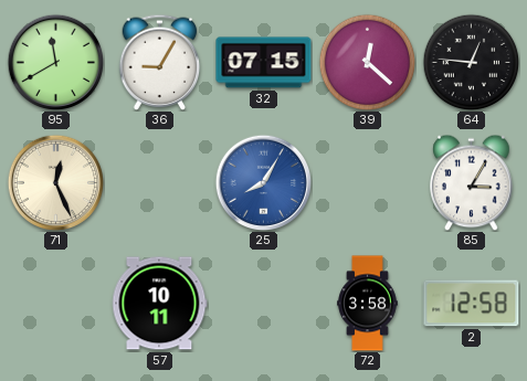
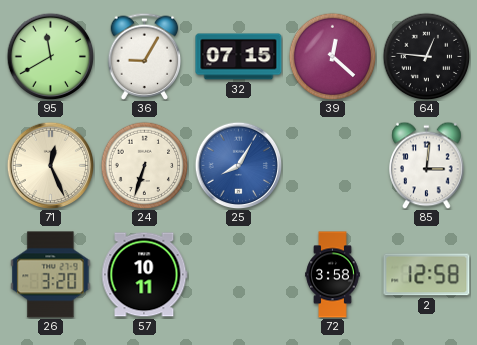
24: none -> 6:33 (144, 165)
85: 3:05 -> 3:01 (427, 165)
26: none -> 3:20 (51, 275)
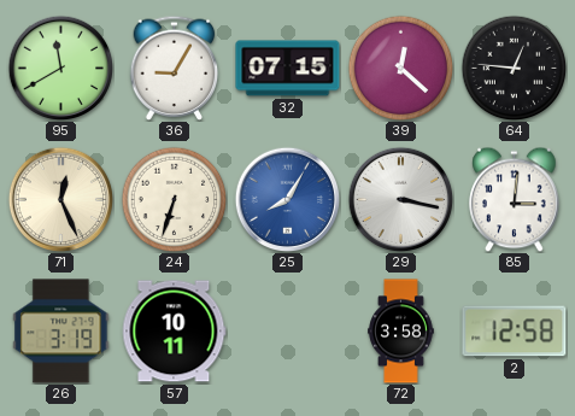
29: none -> 3:17 (400, 199)
26: 3:20 -> 3:19 (61, 332)
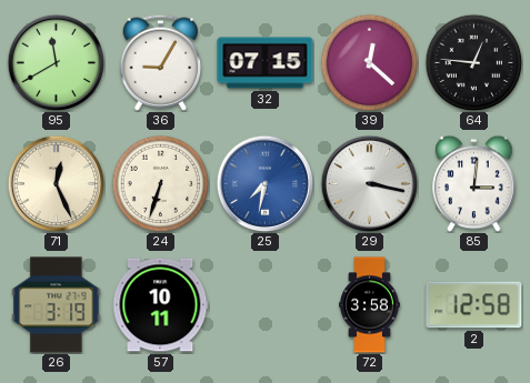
25: 8:05 -> 7:32 (264, 183)
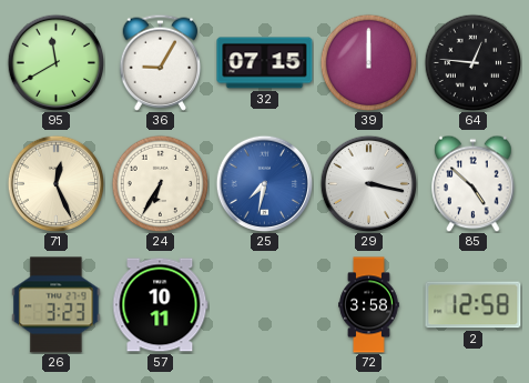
39: 12:22 -> 12:00 (368, 62)
24: 6:33 -> 6:35 (160, 183)
85: 3:01 -> 4:52 (474, 183)
26: 3:19 -> 3:23 (57, 305)
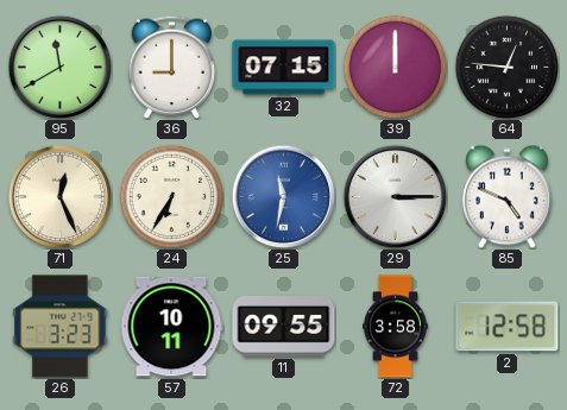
36: 9:05 -> 9:00 (172, 67)
25: 7:32 -> 11:32 (283, 196)
29: 3:17 -> 3:15 (395, 196)
85: 4:52 -> 4:49 (508, 196)
11: none -> 09:55 (284, 327)
